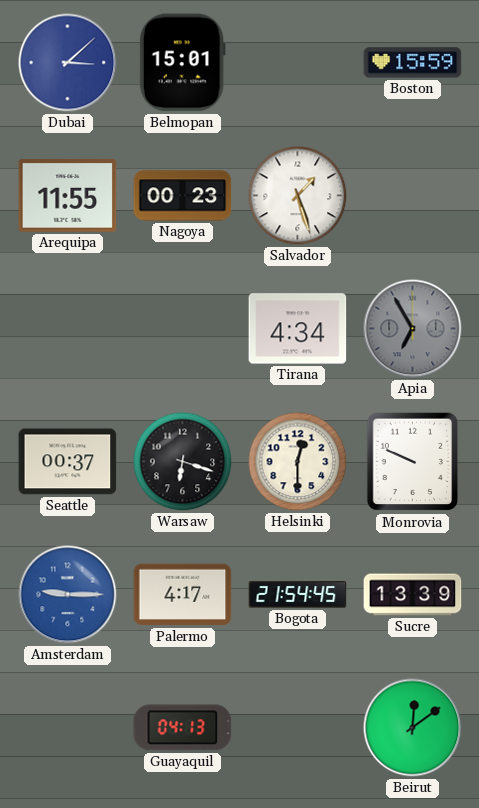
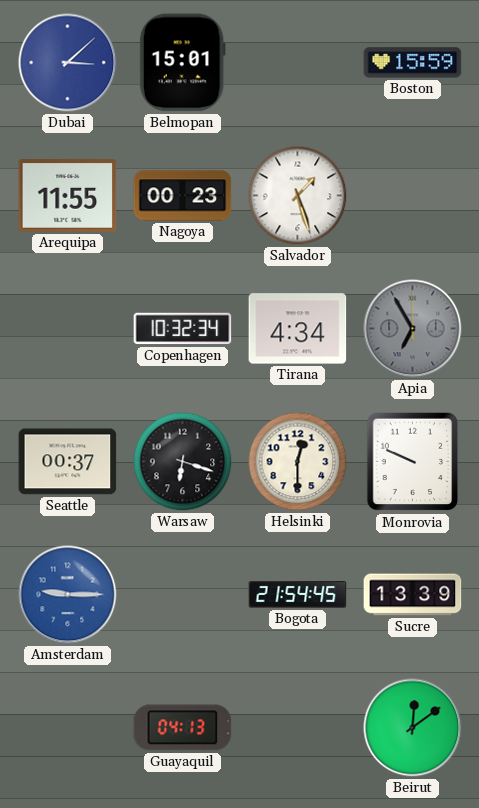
Copenhagen: none -> 10:32 (183, 329)
Palermo: 4:17 -> none (183, 595)
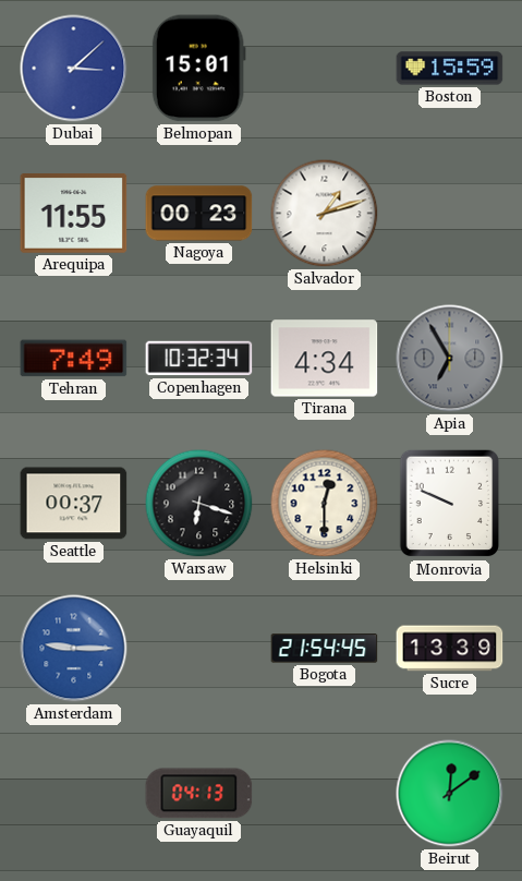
Salvador: 1:27 -> 1:12 (325, 214)
Tehran: none -> 7:49 (74, 359)
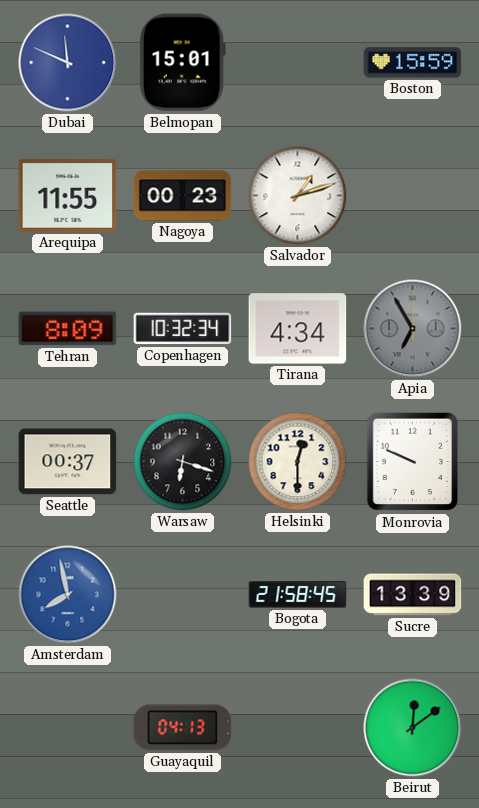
Dubai: 3:08 -> 11:49 (68, 63)
Tehran: 7:49 -> 8:09 (68, 329)
Amsterdam: 9:15 -> 7:58 (68, 595)
Bogota: 21:54 -> 21:58 (298, 595)
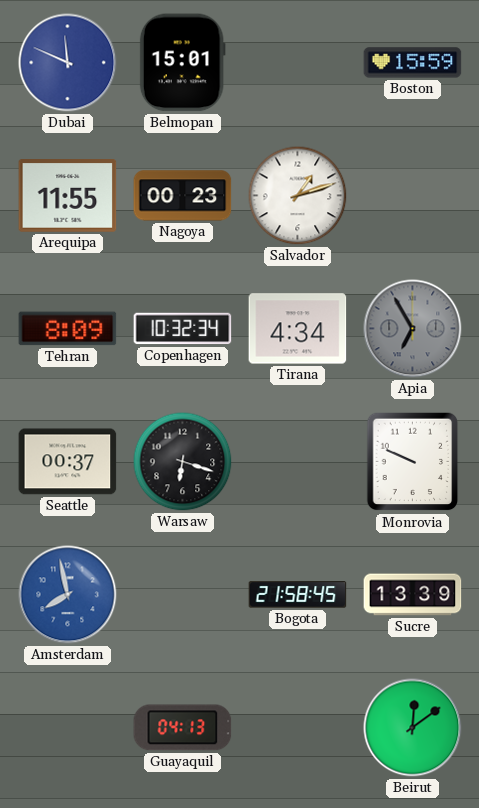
Helsinki: 12:30 -> none (298, 462)
